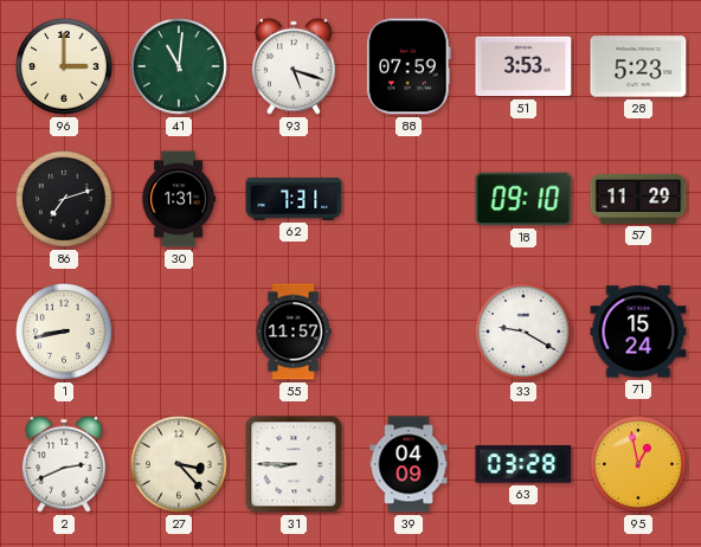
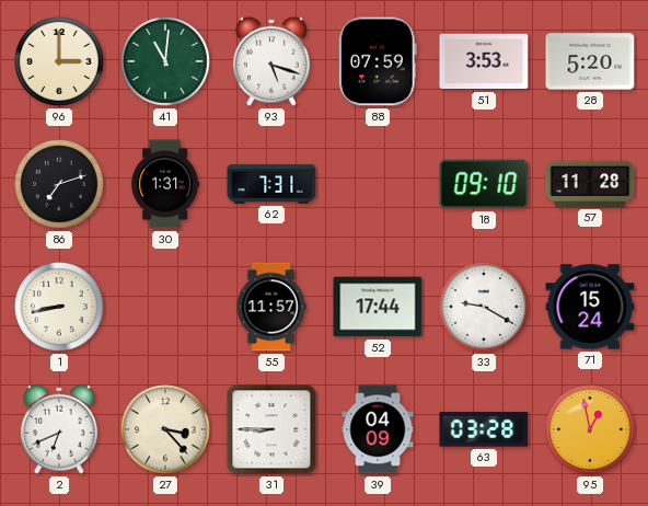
28: 5:23 -> 5:20 (590, 61)
57: 11:29 -> 11:28 (590, 184)
52: none -> 17:44 (378, 307)
2: 2:41 -> 6:41 (59, 429)
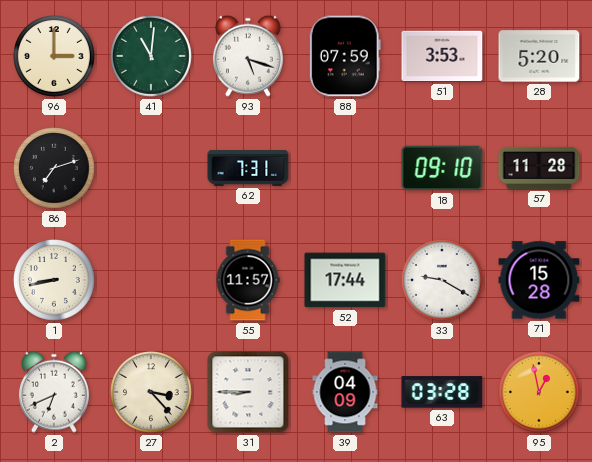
30: 1:31 -> none (164, 184)
71: 15:24 -> 15:28 (539, 280)
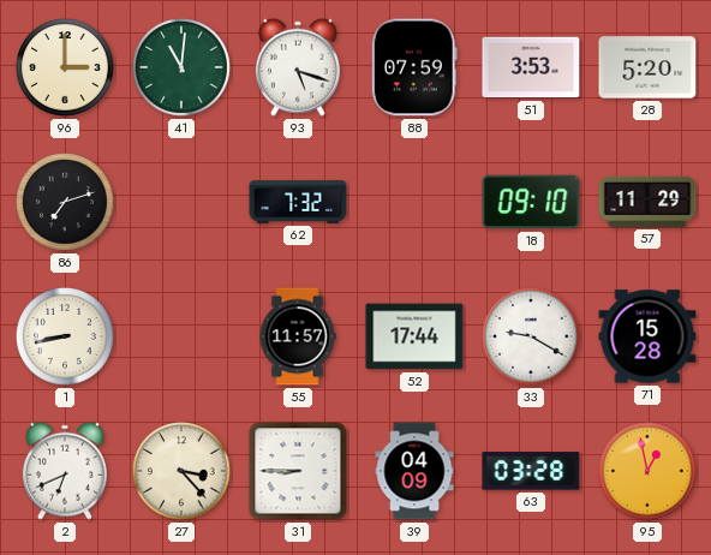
62: 7:31 -> 7:32 (298, 202)
57: 11:28 -> 11:29 (647, 202)
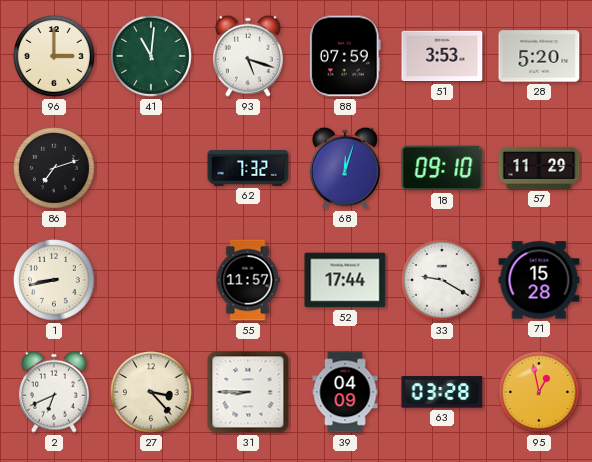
68: none -> 12:03 (345, 168)
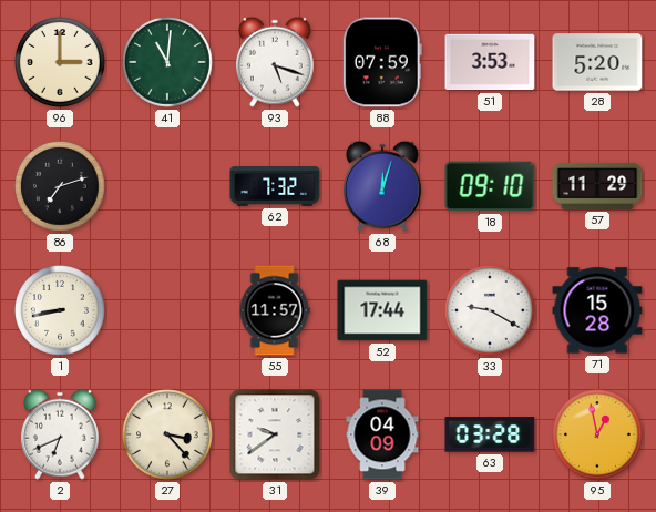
31: 8:45 -> 9:39 (275, 434)
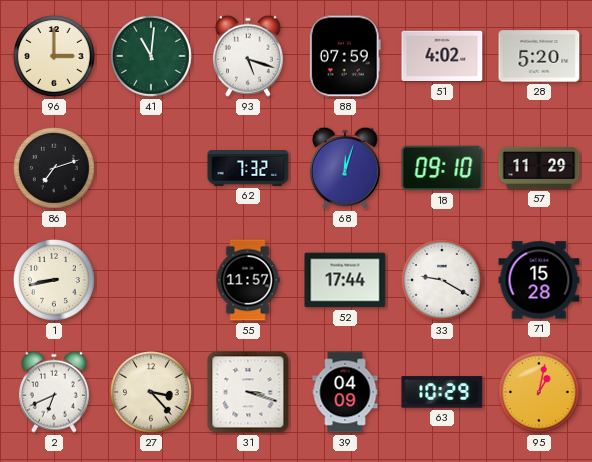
51: 3:53 -> 4:02 (442, 56)
31: 9:39 -> 3:18 (248, 392)
63: 03:28 -> 10:29 (442, 392)
95: 12:58 -> 1:02 (540, 393)
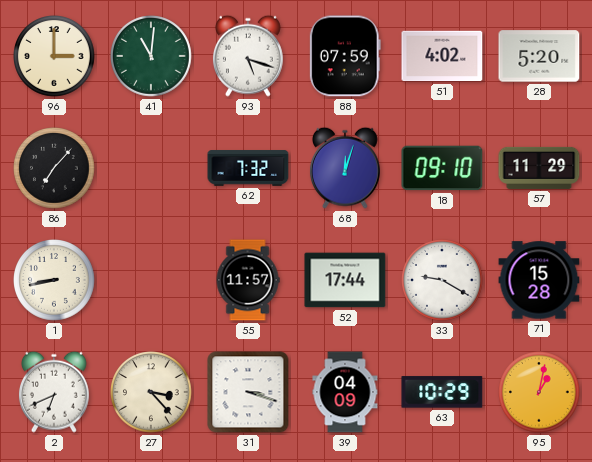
86: 7:12 -> 7:07 (55, 169)
